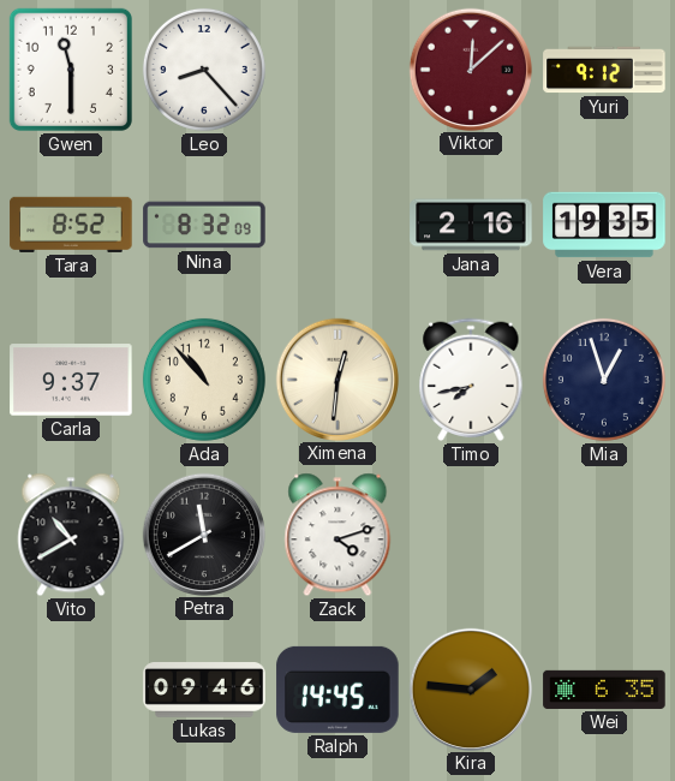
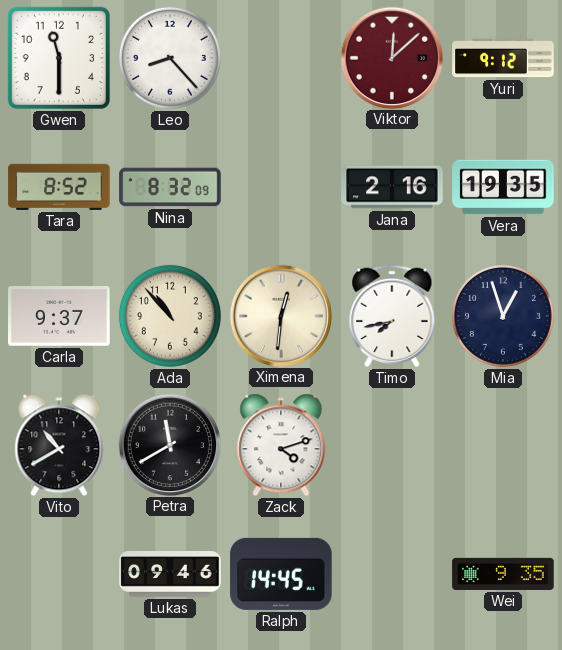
Kira: 1:46 -> none (470, 688)
Wei: 6:35 -> 9:35 (503, 574)
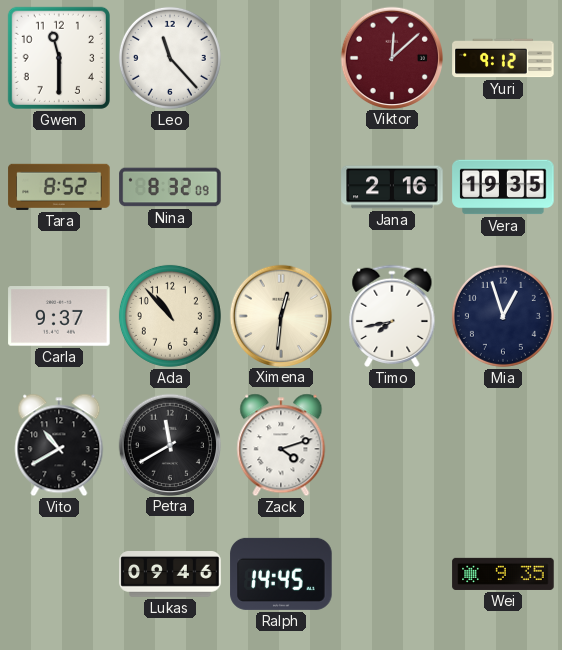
Leo: 8:23 -> 11:23 (170, 58)
